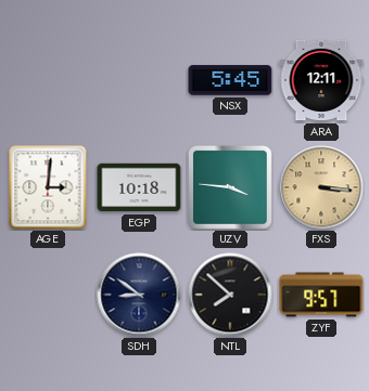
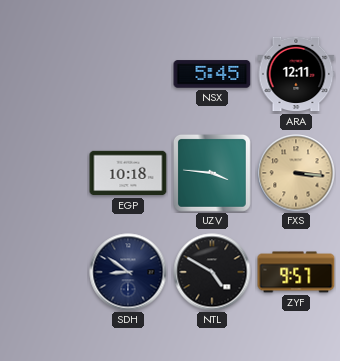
AGE: 3:01 -> none (48, 187)
NTL: 7:52 -> 4:50 (212, 272)
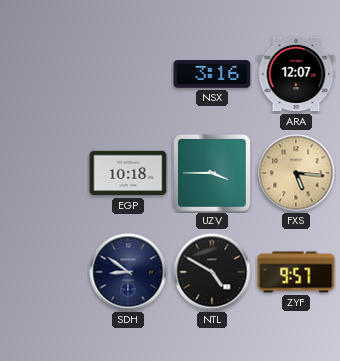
NSX: 5:45 -> 3:16 (212, 74)
ARA: 12:11 -> 12:07 (296, 74)
UZV: 3:46 -> 3:45 (212, 173)
FXS: 3:16 -> 5:16 (296, 173)
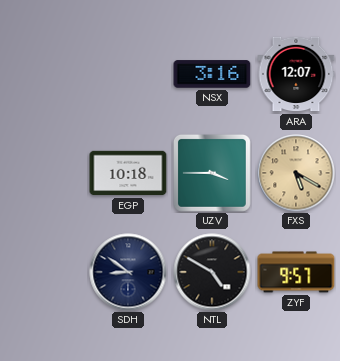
FXS: 5:16 -> 5:20 (296, 173)
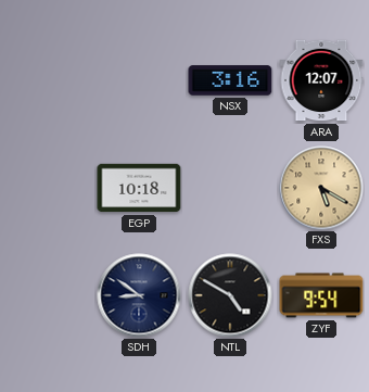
UZV: 3:45 -> none (212, 173)
ZYF: 9:57 -> 9:54 (321, 295)
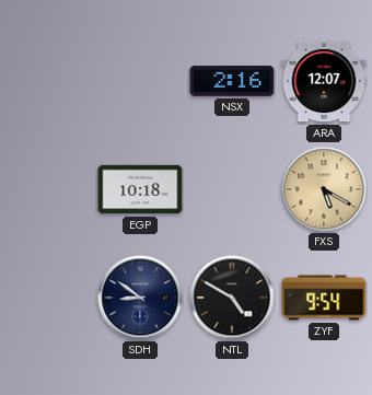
NSX: 3:16 -> 2:16 (232, 81)
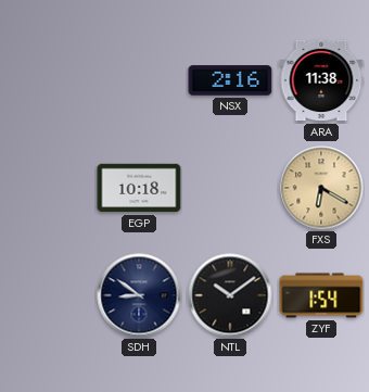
ARA: 12:07 -> 11:38 (321, 80)
FXS: 5:20 -> 6:20 (321, 188)
NTL: 4:50 -> 10:09 (230, 295)
ZYF: 9:54 -> 1:54 (321, 295)
